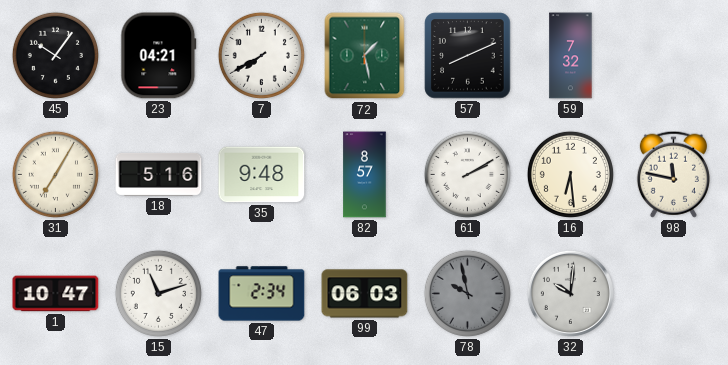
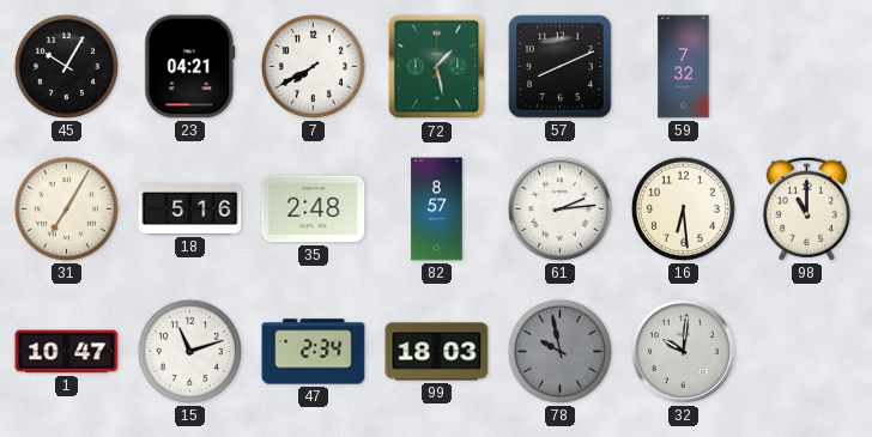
45: 10:06 -> 10:05 (66, 66)
35: 9:48 -> 2:48 (314, 210)
61: 2:10 -> 2:14 (559, 208)
98: 11:47 -> 11:00 (806, 208)
99: 06:03 -> 18:03 (437, 352)
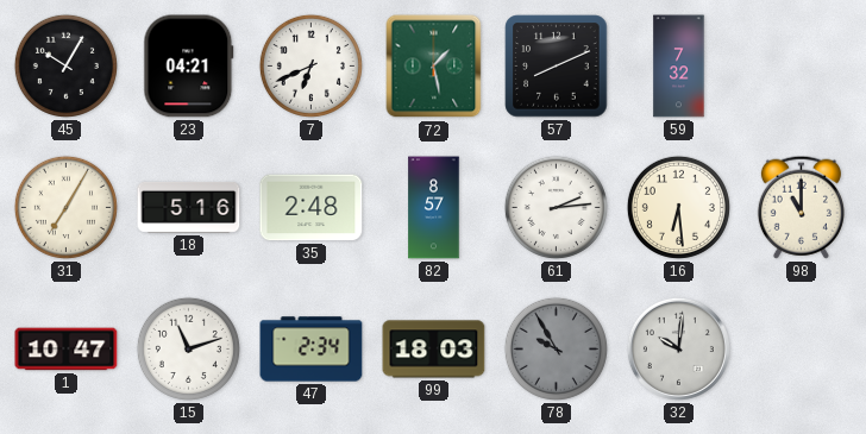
7: 7:40 -> 6:41 (310, 65)
78: 9:58 -> 9:55 (556, 348)
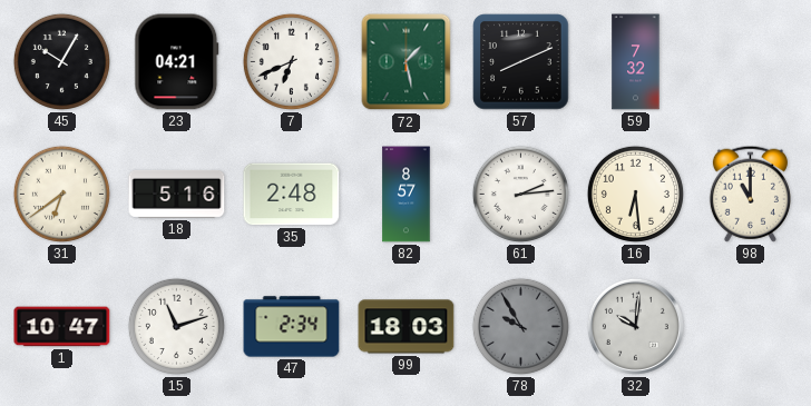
31: 7:05 -> 6:39 (61, 194)
